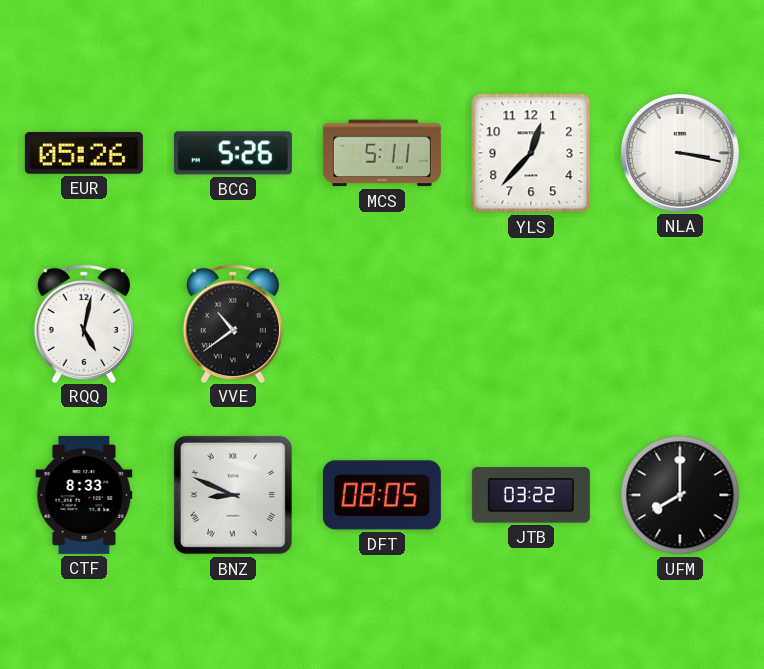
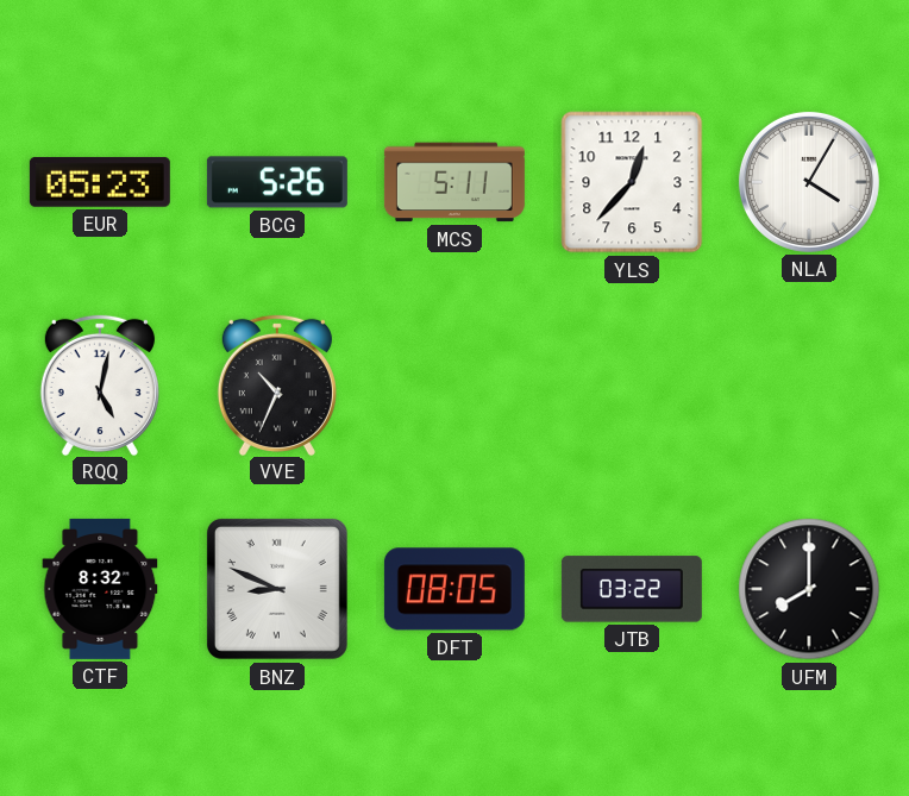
EUR: 05:26 -> 05:23 (100, 182)
NLA: 3:17 -> 4:05 (809, 182)
VVE: 10:39 -> 10:34 (277, 384)
CTF: 8:33 -> 8:32 (100, 589)
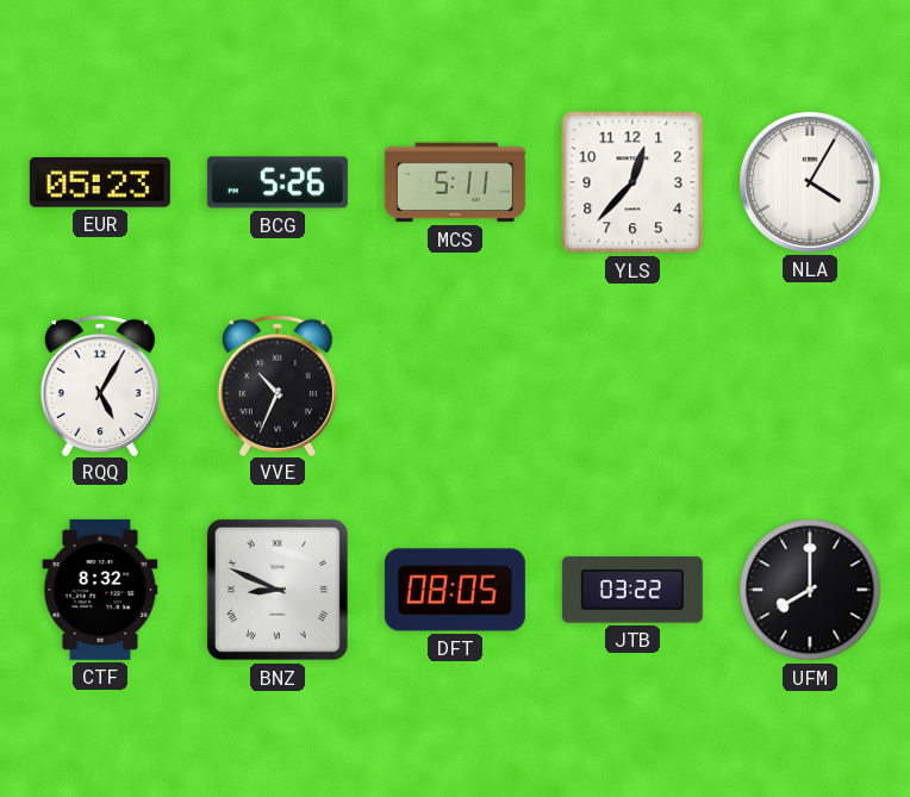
RQQ: 5:02 -> 5:05 (100, 385)
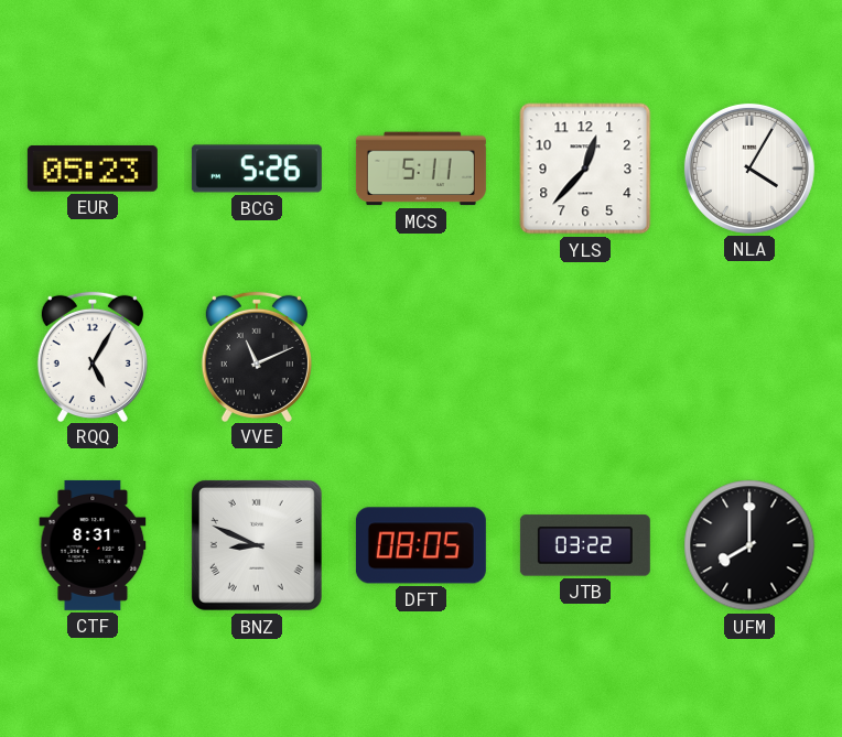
VVE: 10:34 -> 11:11 (257, 356)
CTF: 8:32 -> 8:31 (93, 545)
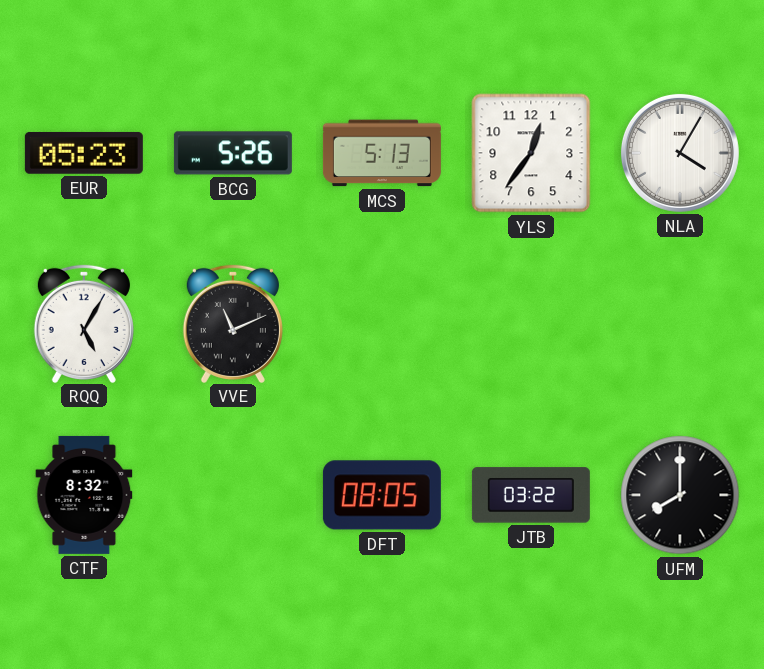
MCS: 5:11 -> 5:13 (382, 153)
YLS: 12:37 -> 12:36 (531, 153)
CTF: 8:31 -> 8:32 (84, 495)
BNZ: 8:49 -> none (257, 545)
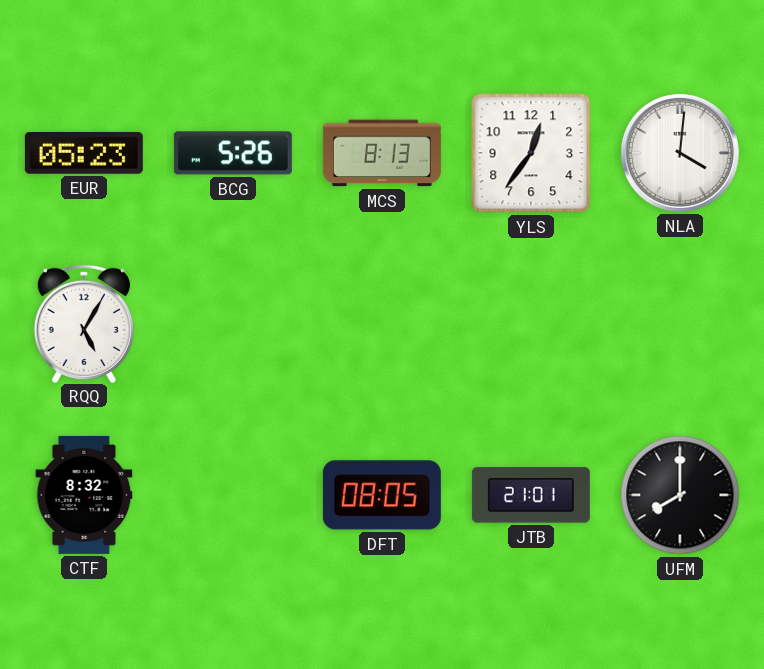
MCS: 5:13 -> 8:13 (382, 153)
NLA: 4:05 -> 4:01 (680, 153)
VVE: 11:11 -> none (233, 323)
JTB: 03:22 -> 21:01 (531, 495)
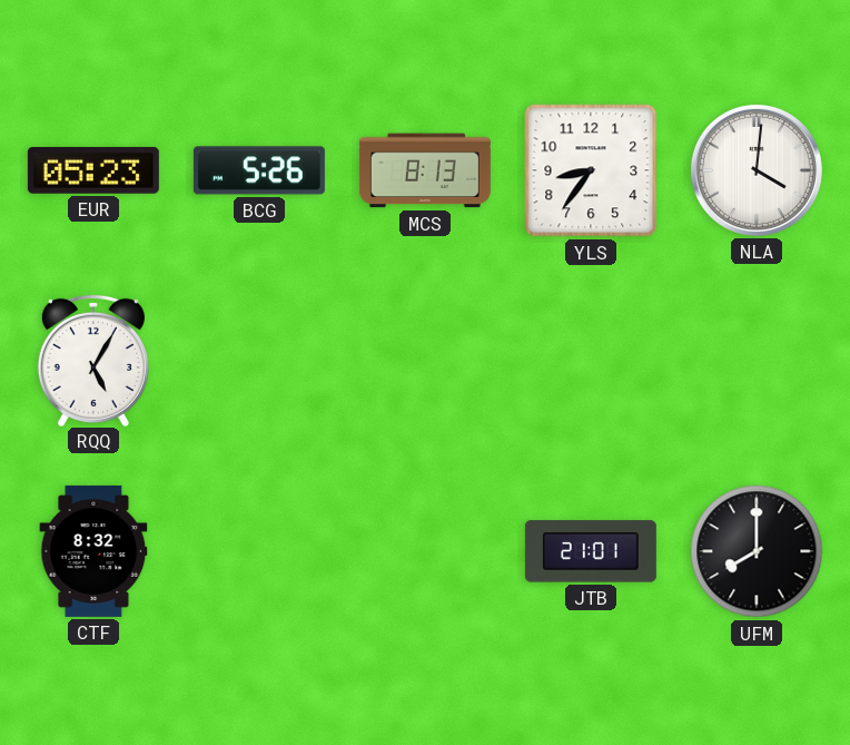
YLS: 12:36 -> 8:36 (591, 170)
DFT: 08:05 -> none (382, 495)
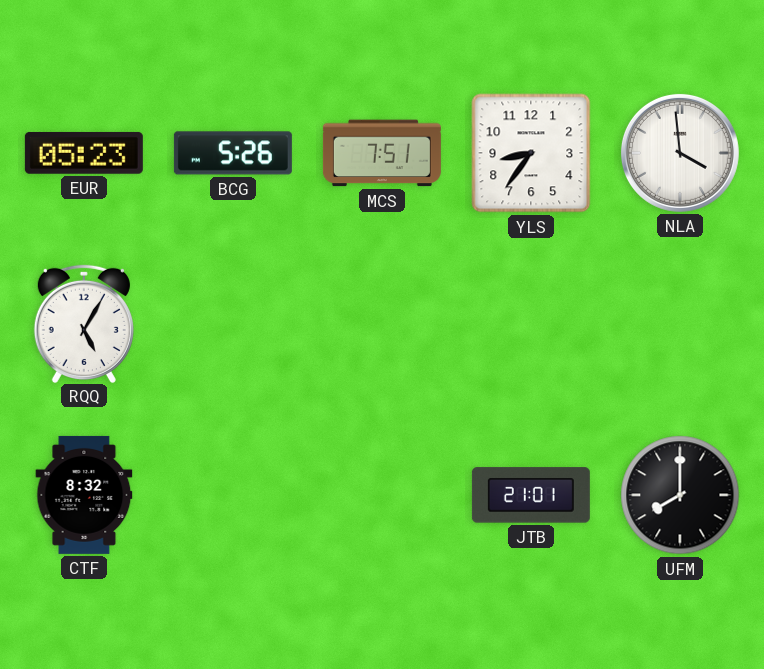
MCS: 8:13 -> 7:51 (382, 153)
NLA: 4:01 -> 3:59 (680, 153)
